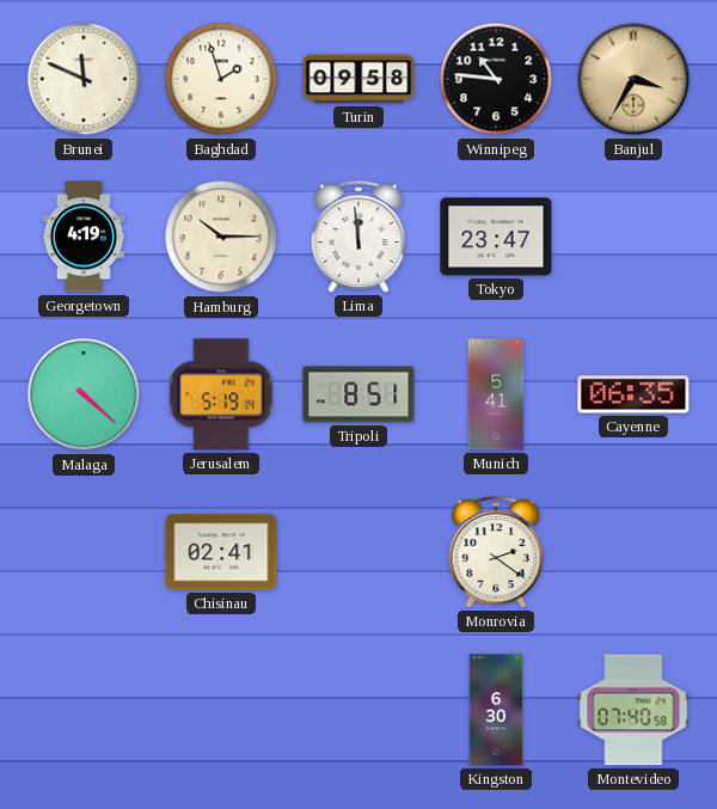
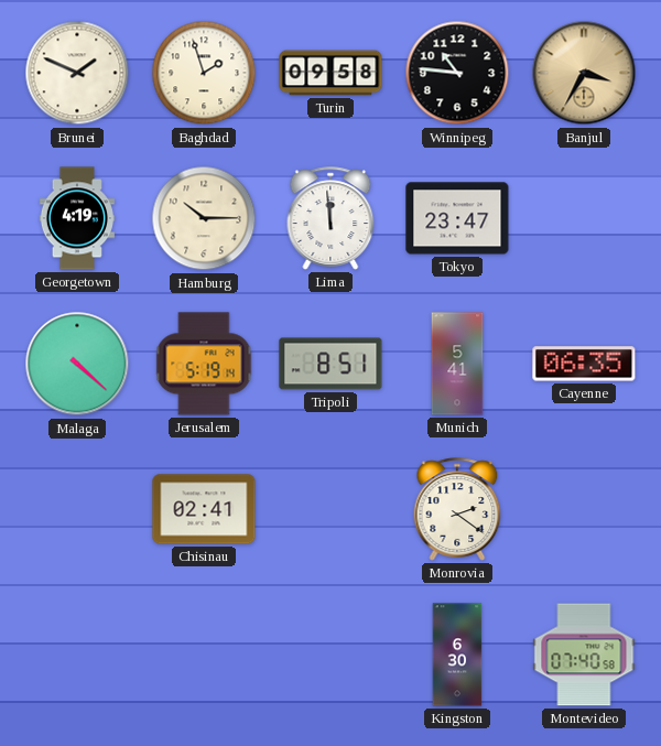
Brunei: 11:49 -> 1:49 (77, 73)
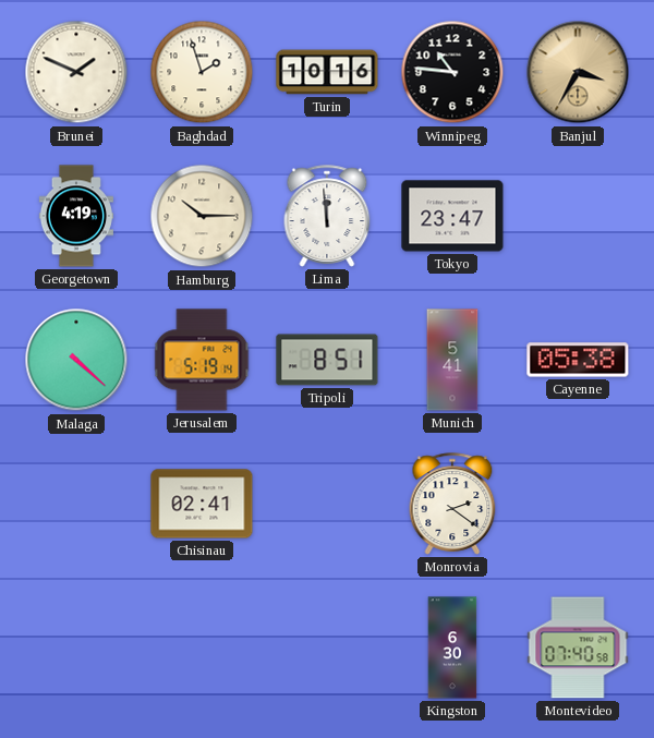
Turin: 09:58 -> 10:16 (327, 72)
Cayenne: 06:35 -> 05:38 (578, 360)
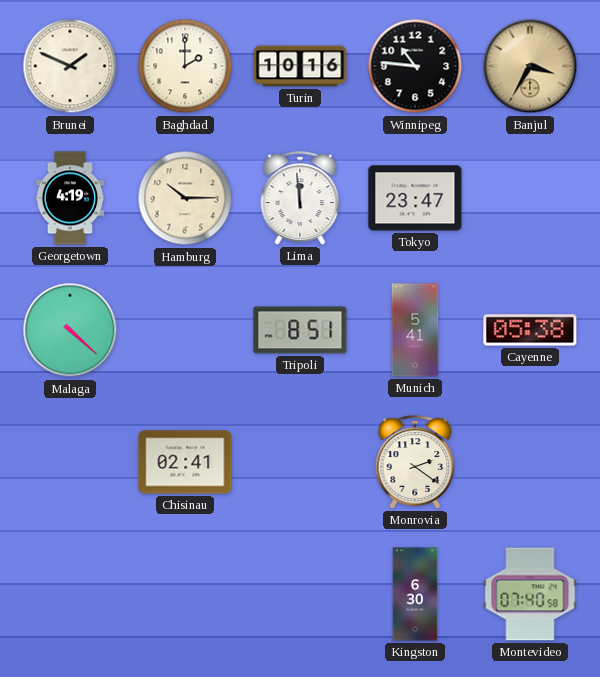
Baghdad: 1:57 -> 2:00 (185, 66)
Jerusalem: 5:19 -> none (202, 360)
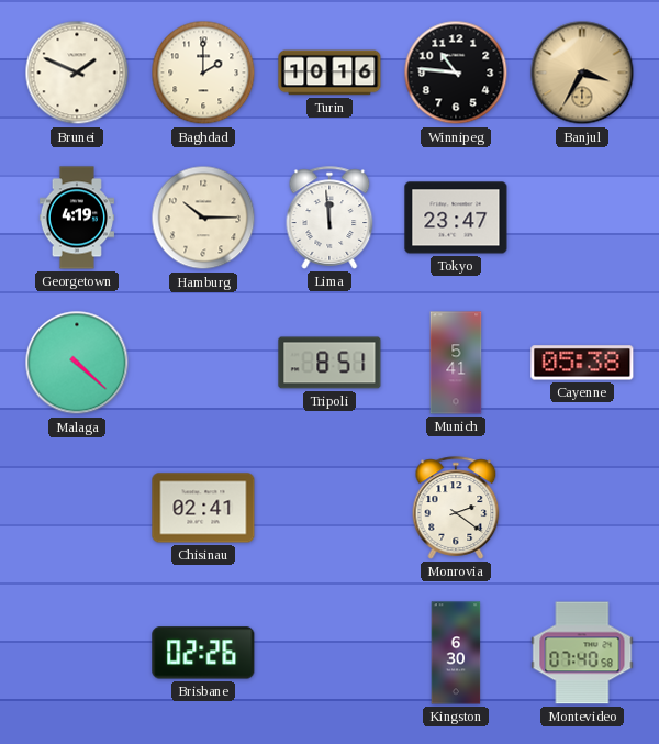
Brisbane: none -> 02:26 (203, 653)
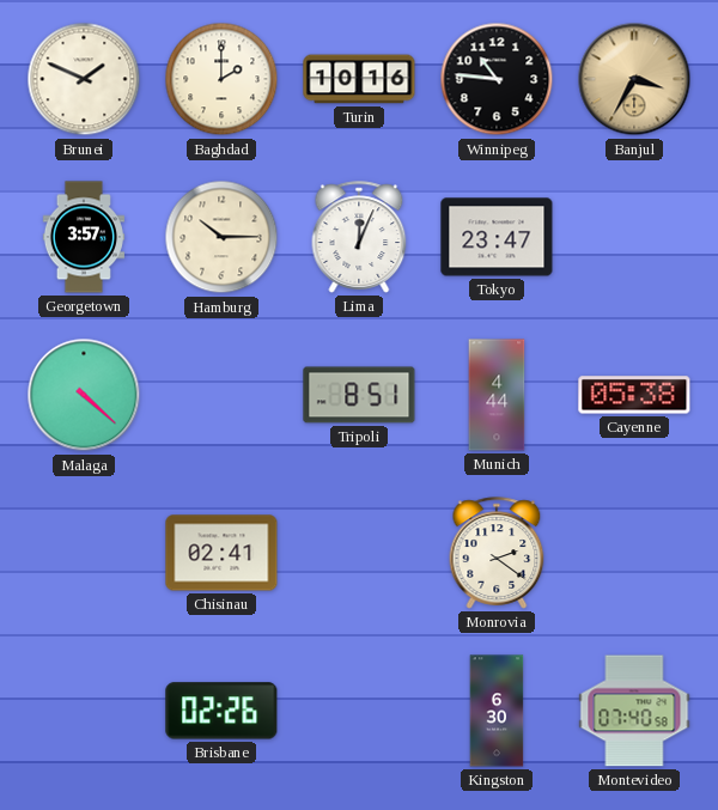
Georgetown: 4:19 -> 3:57 (83, 237)
Lima: 11:59 -> 12:04 (359, 237)
Munich: 5:41 -> 4:44 (497, 395)
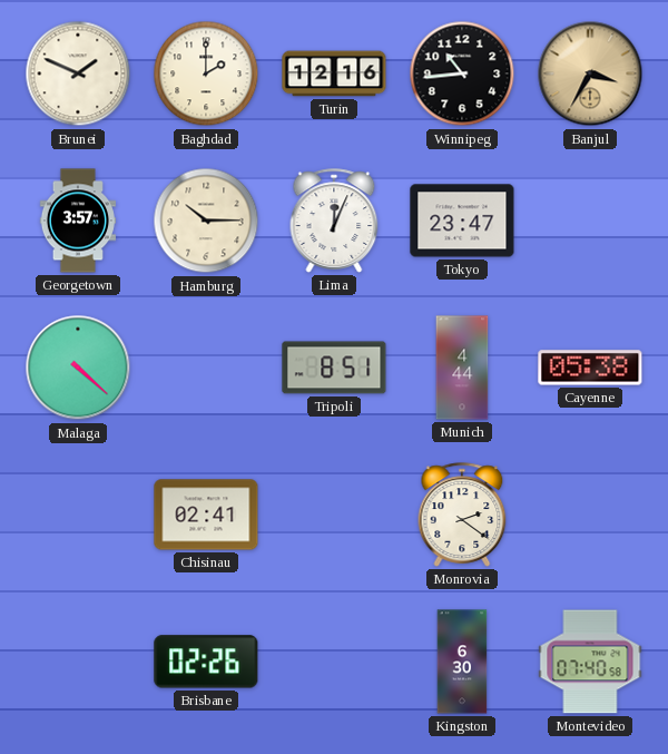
Turin: 10:16 -> 12:16 (334, 74)
Winnipeg: 10:46 -> 10:44 (462, 74)
